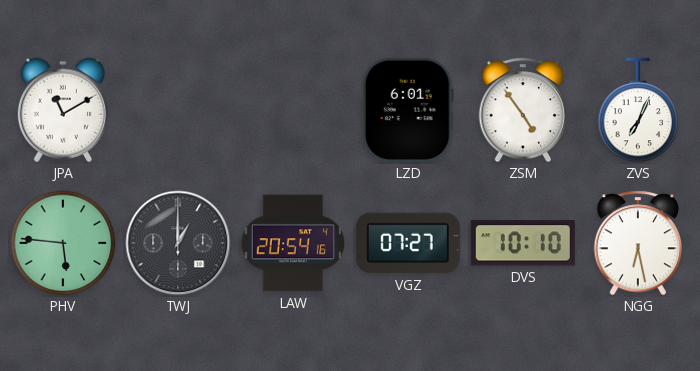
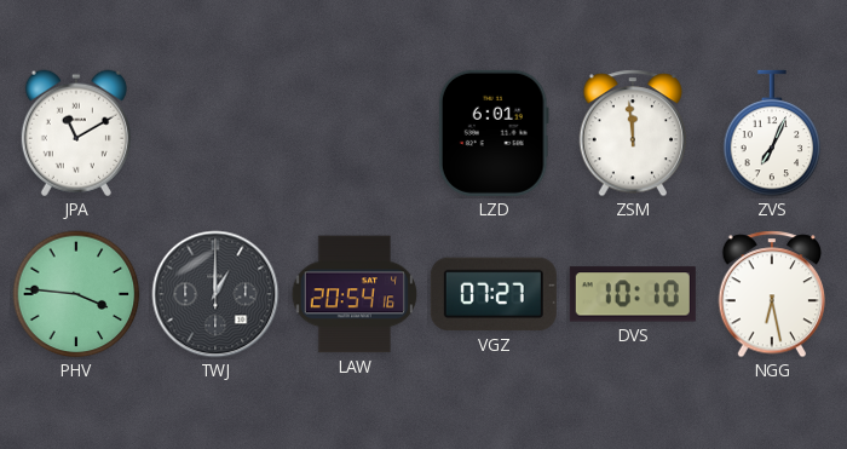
ZSM: 4:54 -> 11:59 (633, 133)
PHV: 5:46 -> 3:46 (76, 294)
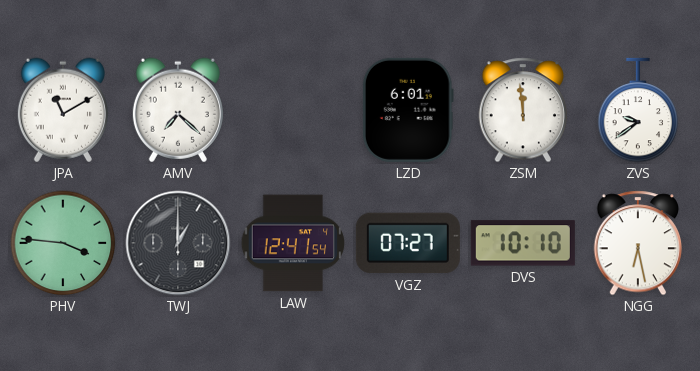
AMV: none -> 7:22 (178, 110)
ZVS: 7:04 -> 9:39 (638, 110)
LAW: 20:54 -> 12:41 (293, 243)
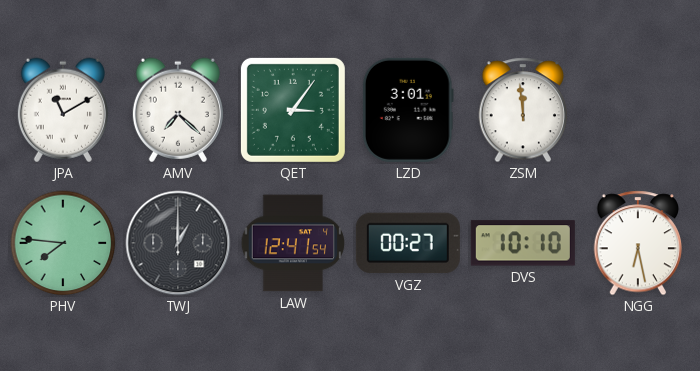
QET: none -> 3:06 (293, 110)
LZD: 6:01 -> 3:01 (408, 110)
ZVS: 9:39 -> none (638, 110)
PHV: 3:46 -> 7:46 (63, 243)
VGZ: 07:27 -> 00:27 (408, 243)
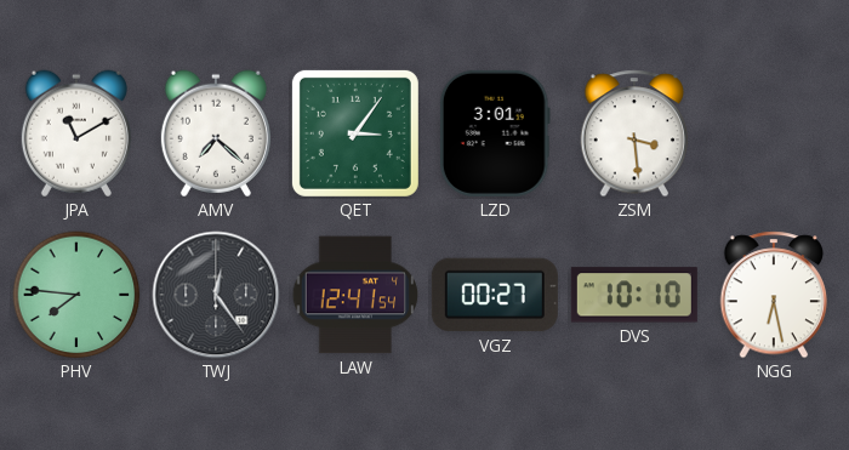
ZSM: 11:59 -> 3:29 (634, 133)
TWJ: 1:00 -> 12:24 (216, 295)
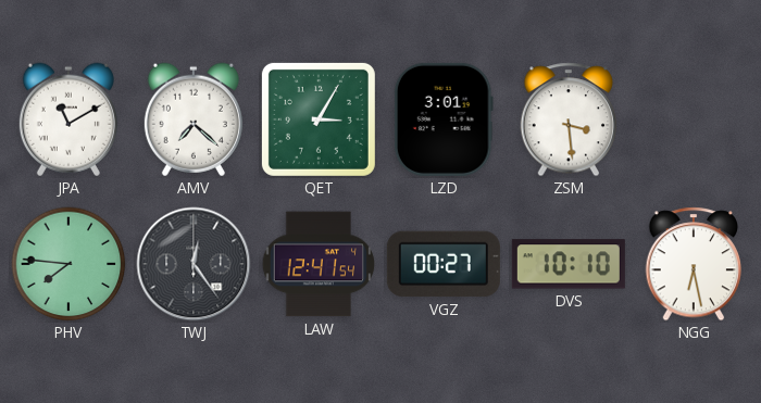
QET: 3:06 -> 3:05 (319, 119)
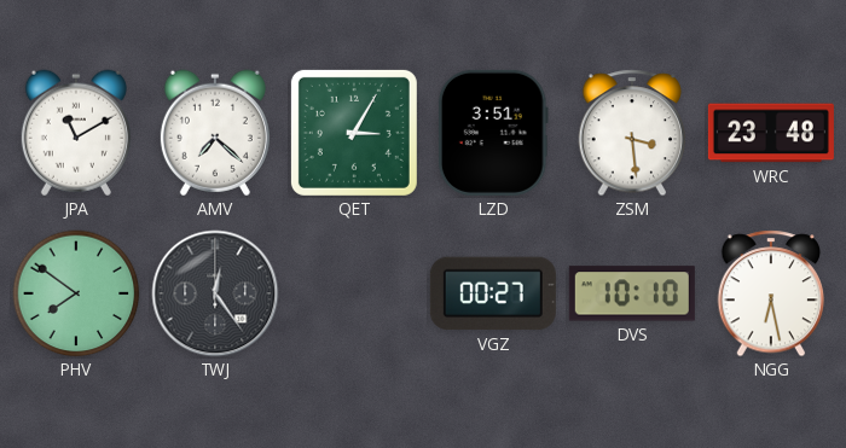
LZD: 3:01 -> 3:51 (493, 133)
WRC: none -> 23:48 (771, 133)
PHV: 7:46 -> 7:51 (76, 293)
LAW: 12:41 -> none (319, 264)
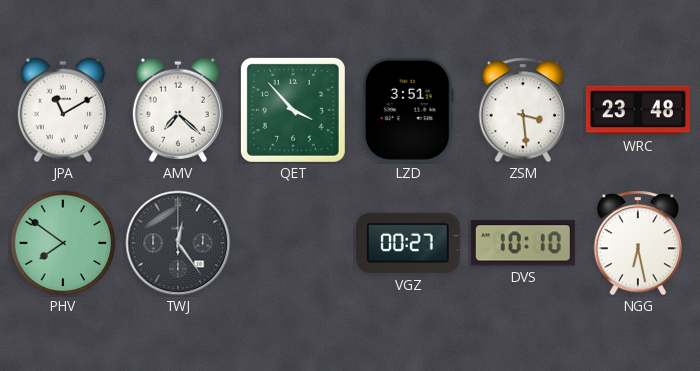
QET: 3:05 -> 3:53 (293, 110)
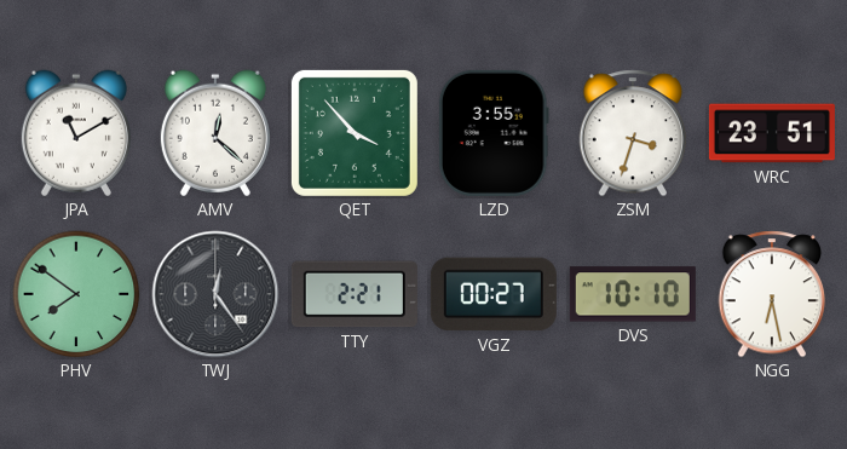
AMV: 7:22 -> 12:22 (215, 133)
LZD: 3:51 -> 3:55 (494, 133)
ZSM: 3:29 -> 3:33 (633, 133)
WRC: 23:48 -> 23:51 (772, 133)
TTY: none -> 2:21 (355, 294)
